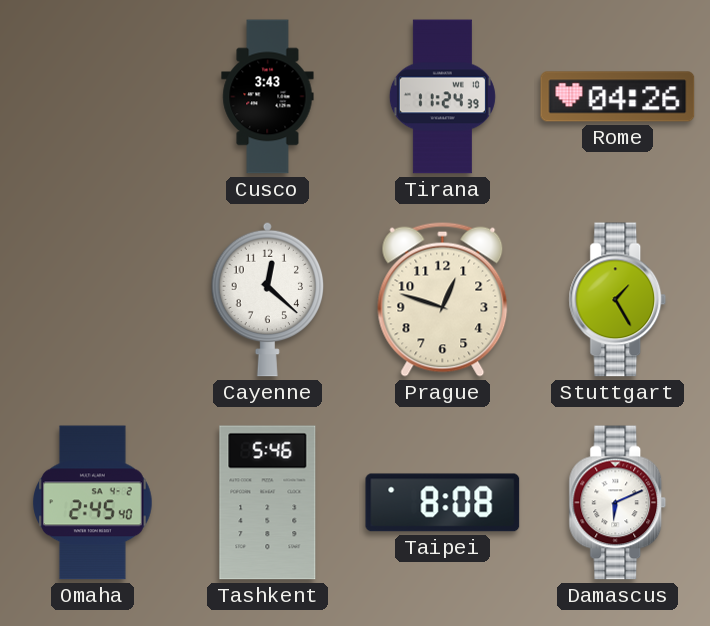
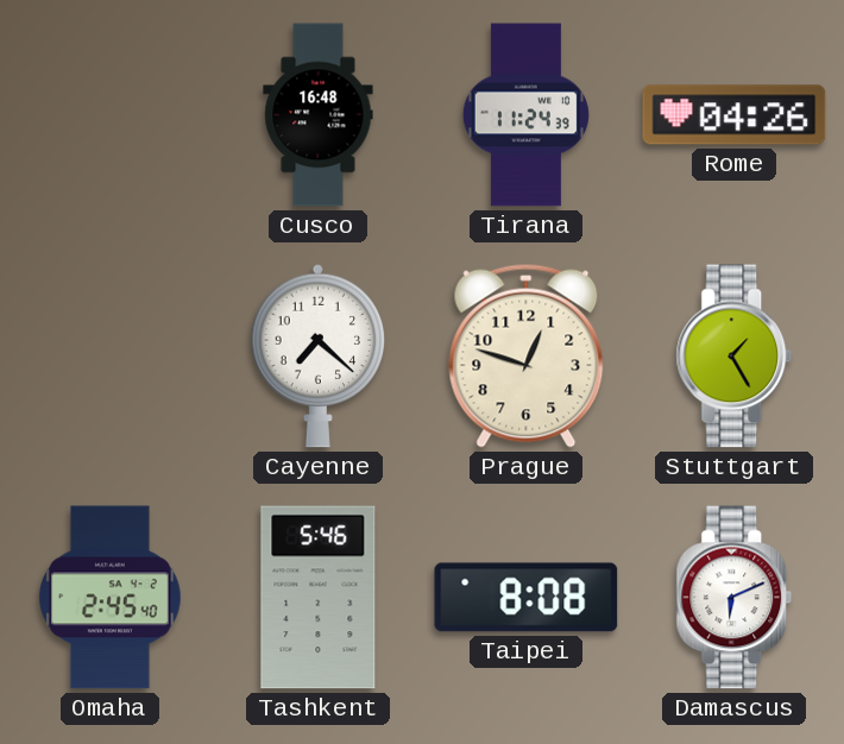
Cusco: 3:43 -> 16:48 (319, 115)
Cayenne: 12:22 -> 7:22 (319, 355)
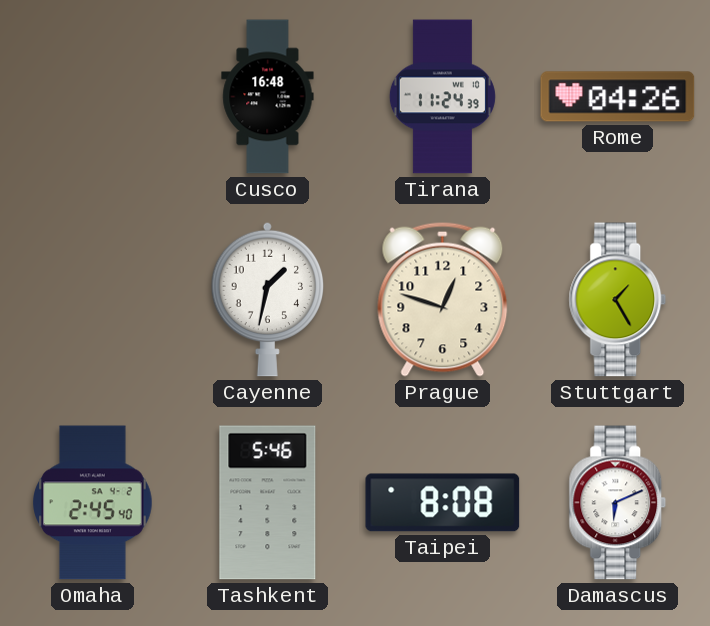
Cayenne: 7:22 -> 1:32 (268, 299)
